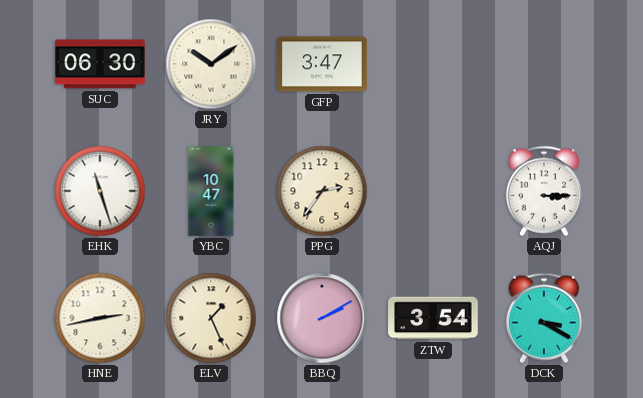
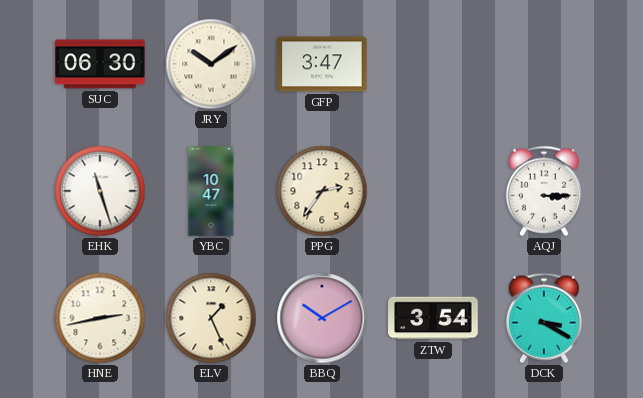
BBQ: 2:10 -> 10:10 (322, 318)
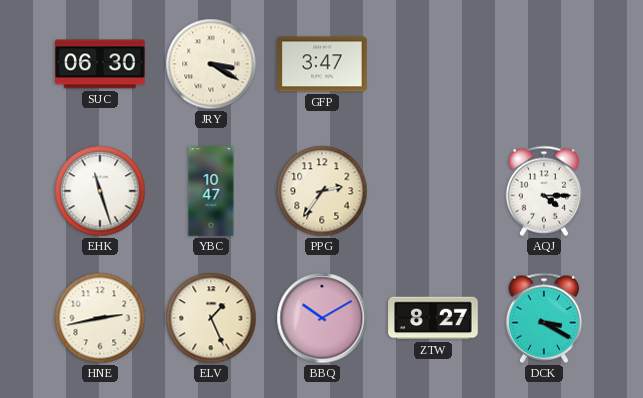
JRY: 10:09 -> 3:20 (211, 64)
AQJ: 3:15 -> 4:15 (543, 191)
ZTW: 3:54 -> 8:27 (433, 318)
